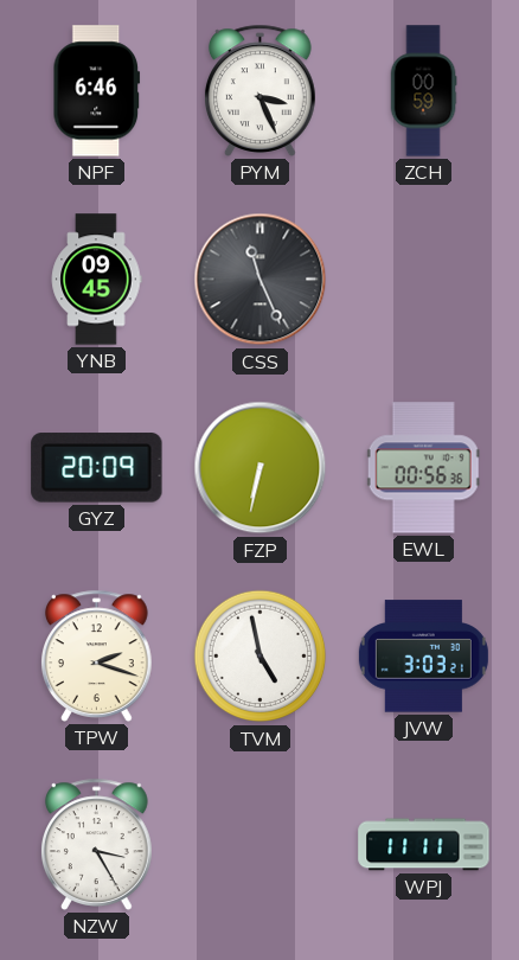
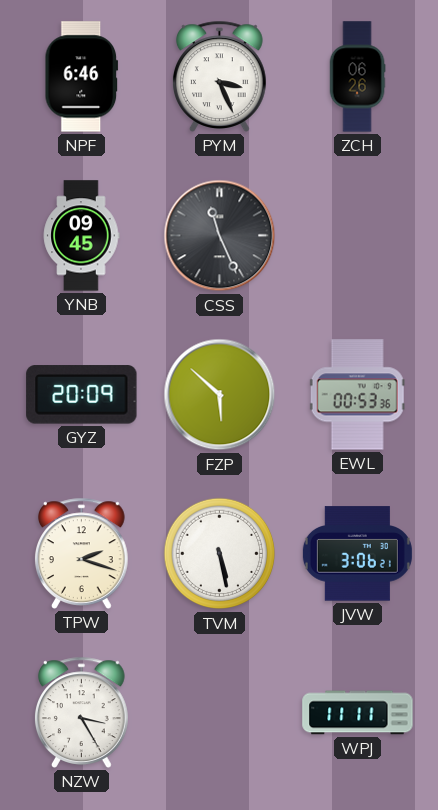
ZCH: 00:59 -> 06:26 (357, 77)
FZP: 6:32 -> 5:52 (220, 395)
EWL: 00:56 -> 00:53 (357, 395)
TVM: 4:58 -> 5:28 (220, 554)
JVW: 3:03 -> 3:06 (357, 554)
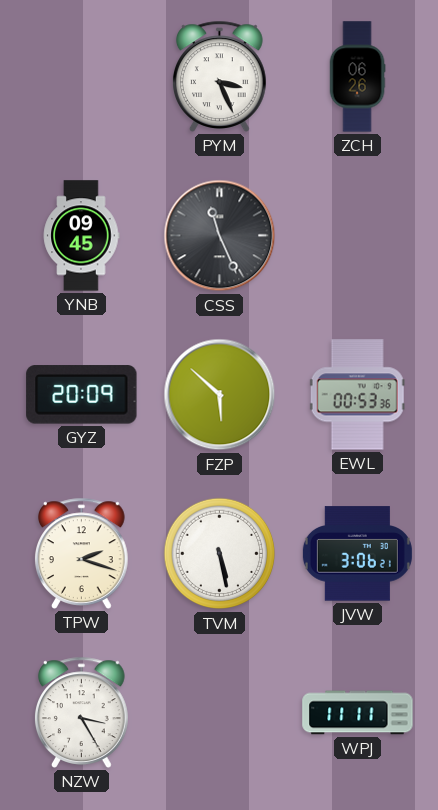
NPF: 6:46 -> none (81, 77)
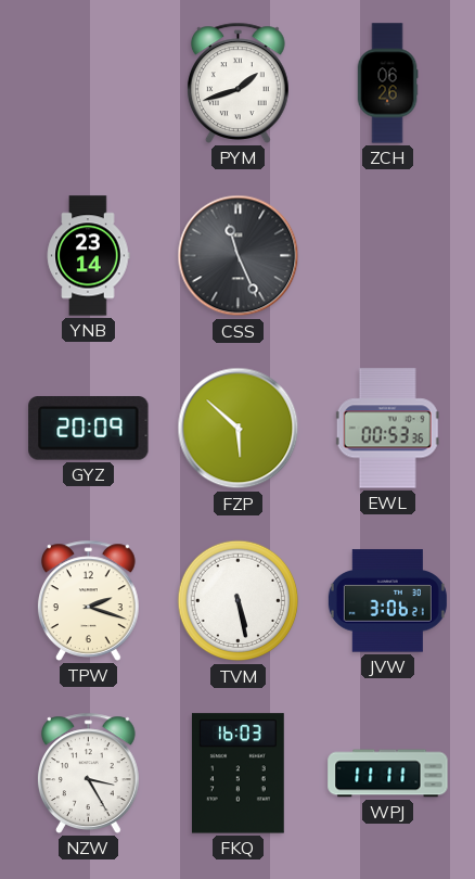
PYM: 3:26 -> 1:42 (239, 82)
YNB: 09:45 -> 23:14 (88, 256)
FKQ: none -> 16:03 (237, 774)
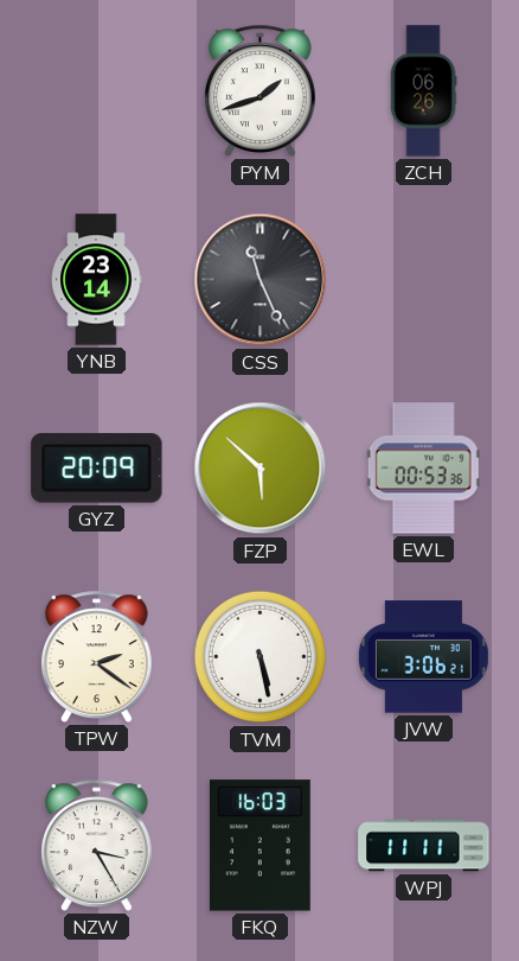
TPW: 2:18 -> 2:21 (97, 656)
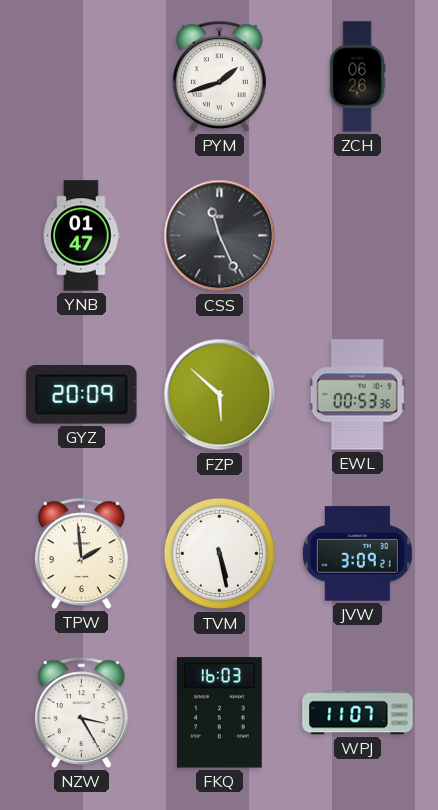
YNB: 23:14 -> 01:47 (81, 236)
TPW: 2:21 -> 1:59 (82, 553)
JVW: 3:06 -> 3:09 (357, 554)
WPJ: 11:11 -> 11:07 (358, 713)
